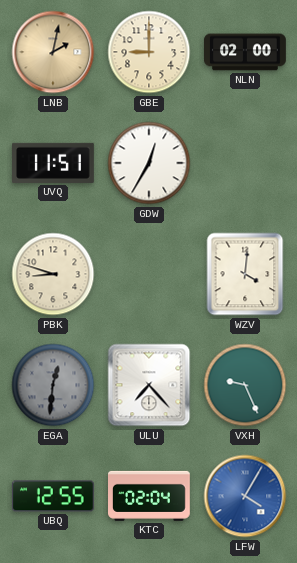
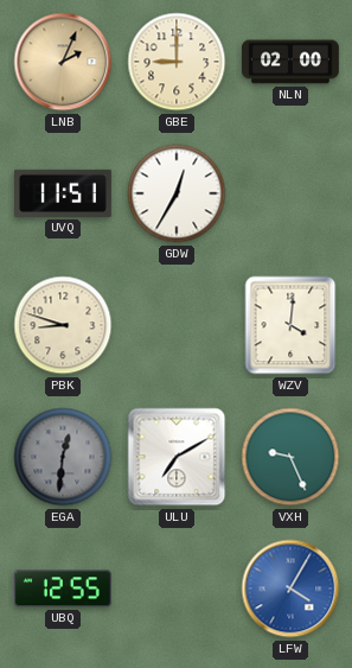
LNB: 2:02 -> 2:04 (63, 62)
ULU: 7:23 -> 7:10 (177, 457)
KTC: 02:04 -> none (150, 496)
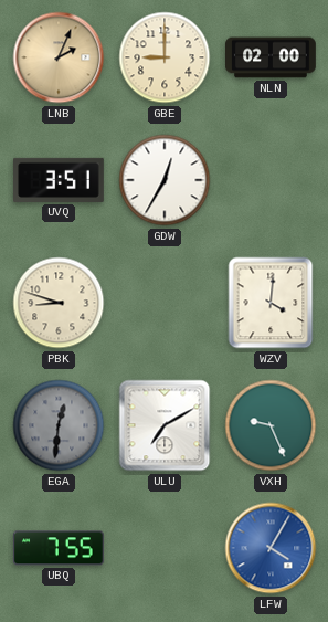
UVQ: 11:51 -> 3:51 (60, 180)
UBQ: 12:55 -> 7:55 (60, 548)
